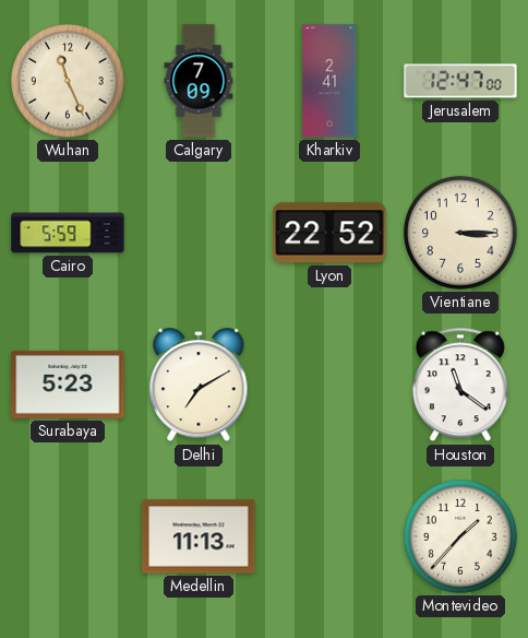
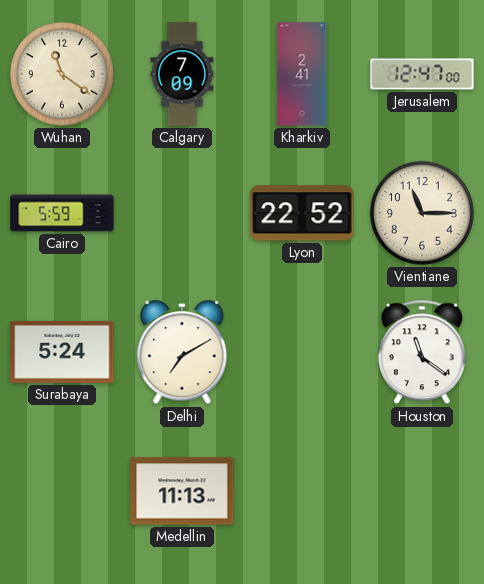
Wuhan: 11:26 -> 11:21 (62, 74)
Vientiane: 3:15 -> 11:15 (422, 213)
Surabaya: 5:23 -> 5:24 (62, 352)
Montevideo: 1:37 -> none (460, 536)
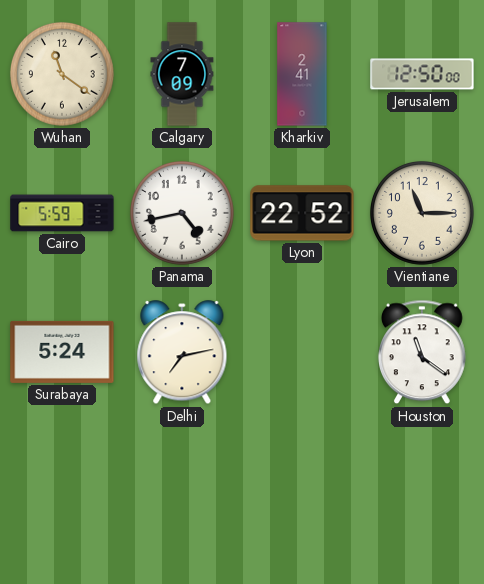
Jerusalem: 12:47 -> 12:50 (422, 74)
Panama: none -> 4:43 (182, 213)
Delhi: 7:10 -> 7:13 (182, 353)
Medellin: 11:13 -> none (182, 491)
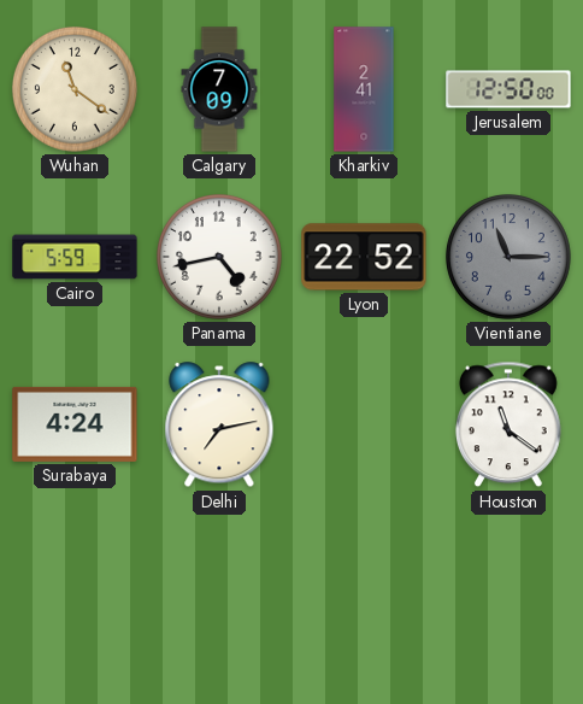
Vientiane dial: cream -> grey (508, 257)
Surabaya: 5:24 -> 4:24 (75, 424)
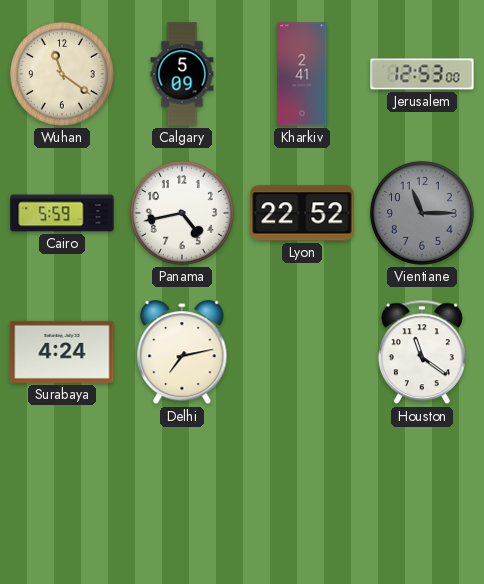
Calgary: 7:09 -> 5:09 (182, 74)
Jerusalem: 12:50 -> 12:53 (422, 74)
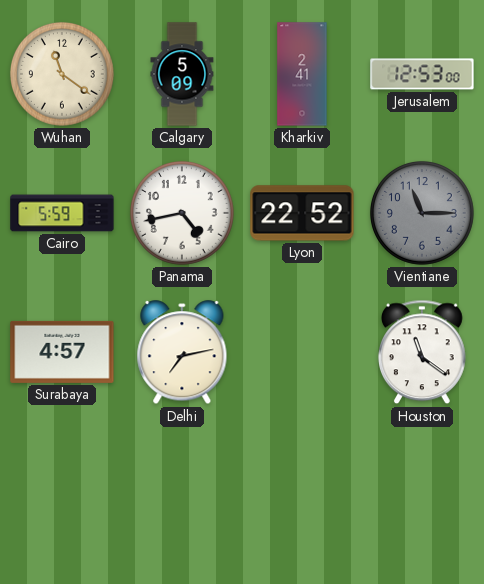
Surabaya: 4:24 -> 4:57 (62, 352)
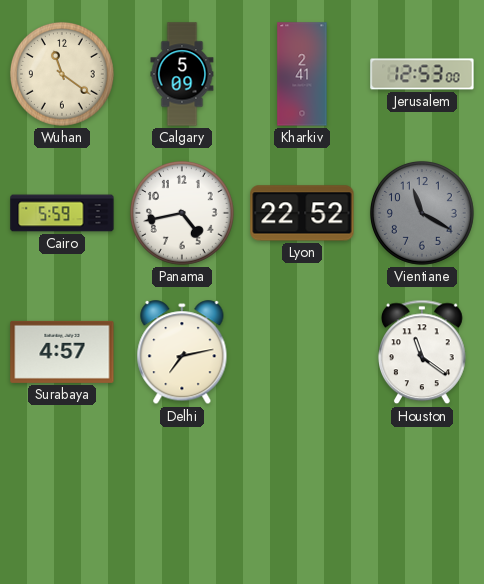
Vientiane: 11:15 -> 11:20 (422, 213)
